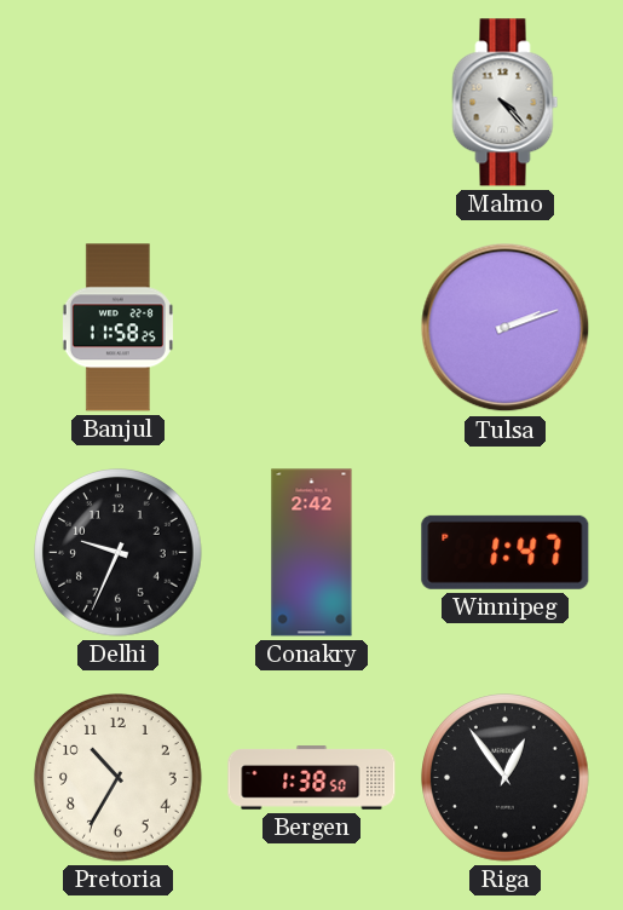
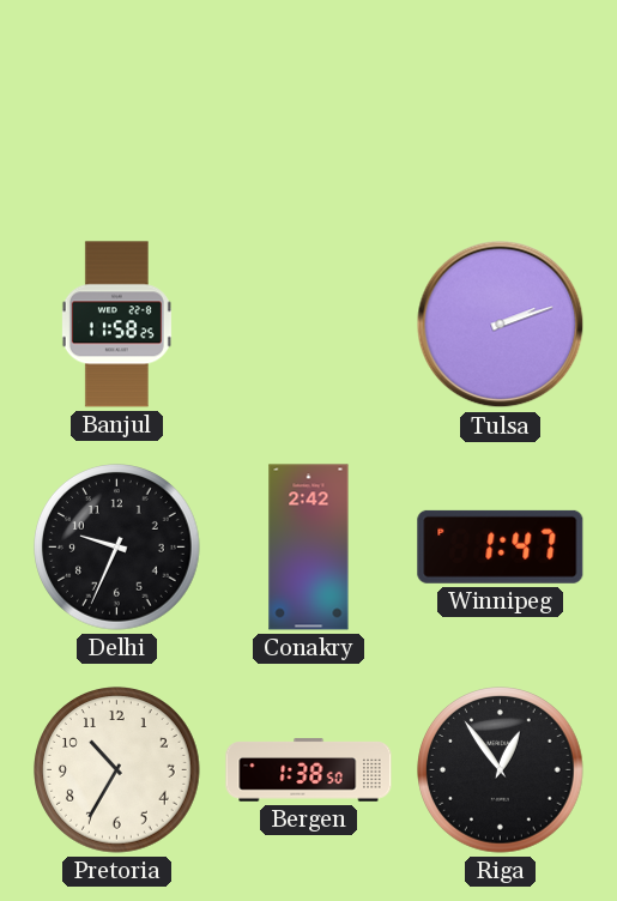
Malmo: 4:23 -> none (506, 103)
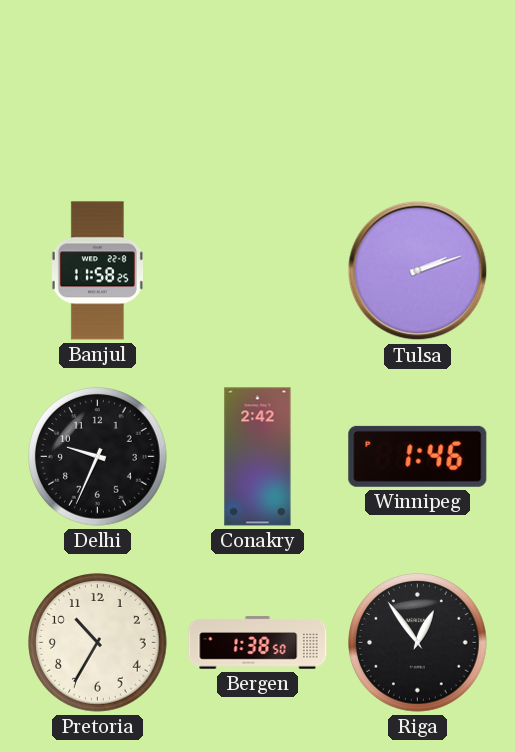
Winnipeg: 1:47 -> 1:46 (418, 456)
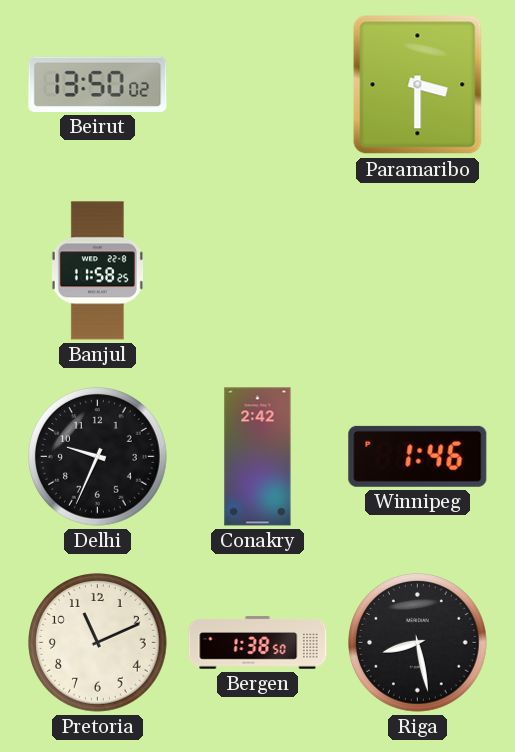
Beirut: none -> 13:50 (98, 84)
Paramaribo: none -> 3:30 (418, 85)
Tulsa: 2:12 -> none (418, 271)
Pretoria: 10:35 -> 11:11 (98, 643)
Riga: 12:54 -> 8:28 (418, 643)
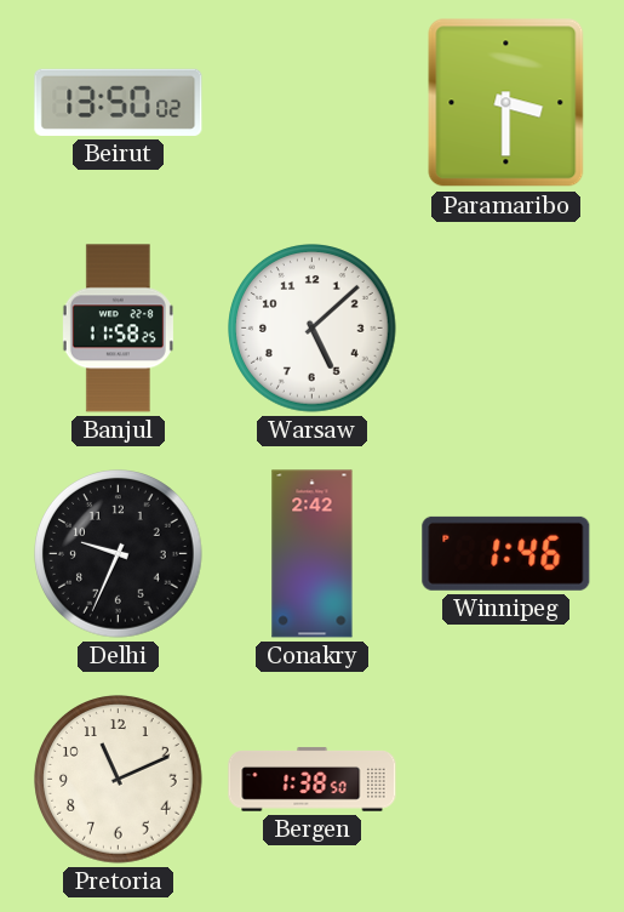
Warsaw: none -> 5:08 (313, 329)
Riga: 8:28 -> none (418, 643)
